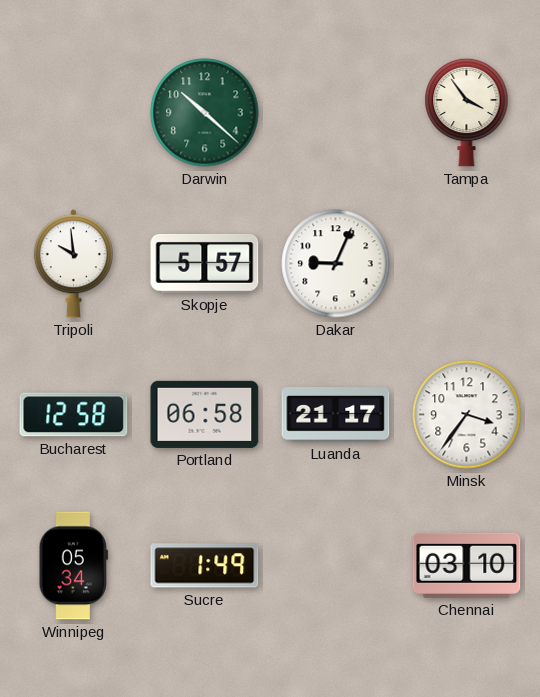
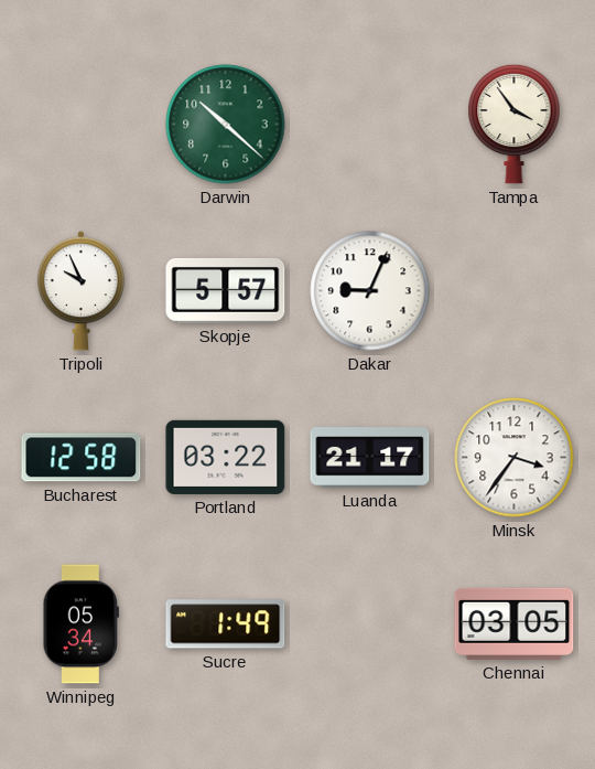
Tripoli: 9:59 -> 9:56 (80, 291)
Portland: 06:58 -> 03:22 (226, 457)
Chennai: 03:10 -> 03:05 (515, 623)
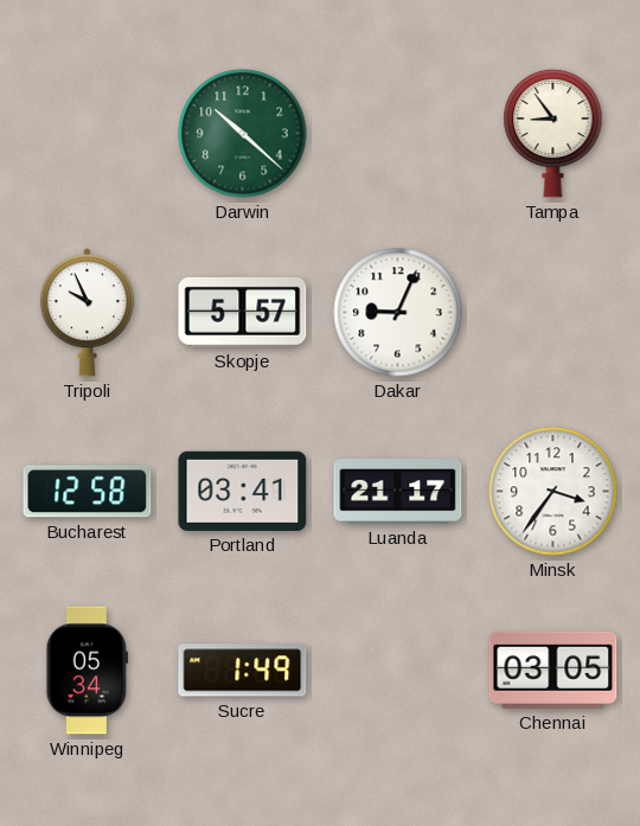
Tampa: 3:54 -> 8:54 (553, 133)
Portland: 03:22 -> 03:41 (243, 491)
